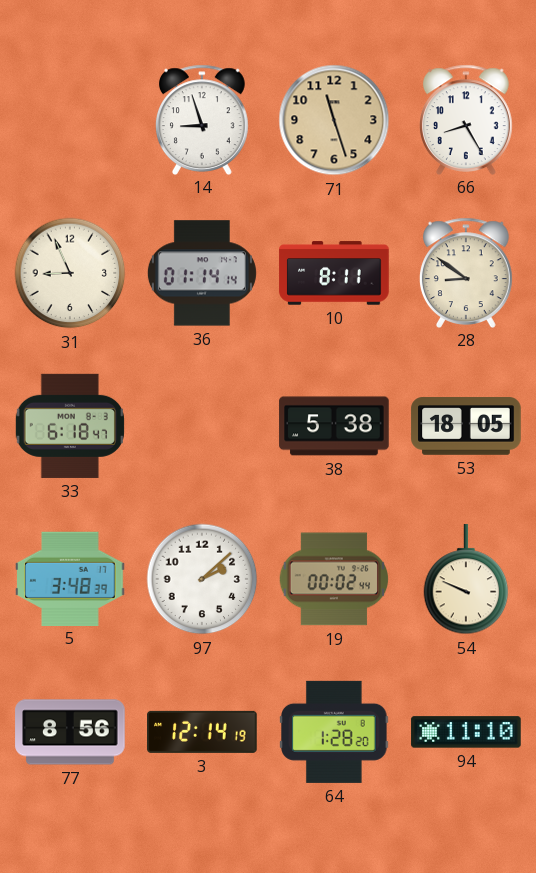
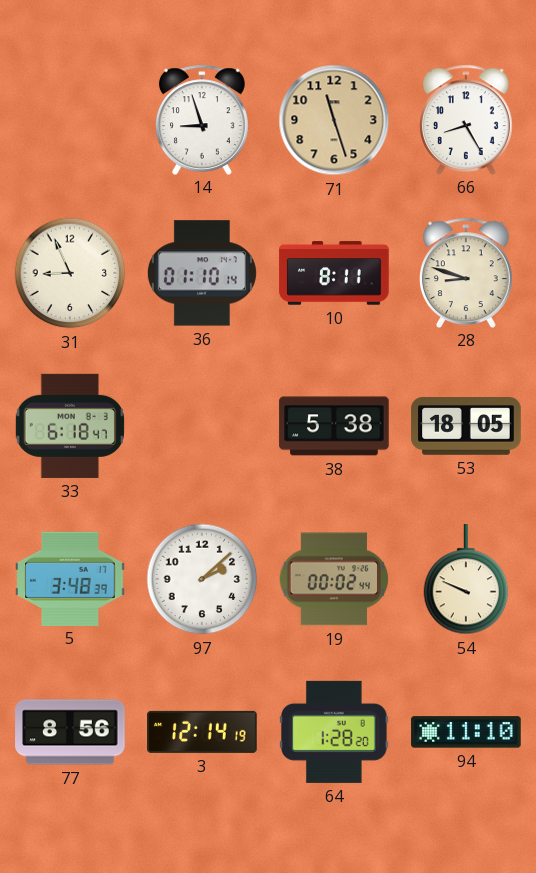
36: 01:14 -> 01:10 (202, 273)
28: 8:51 -> 8:48 (466, 272)
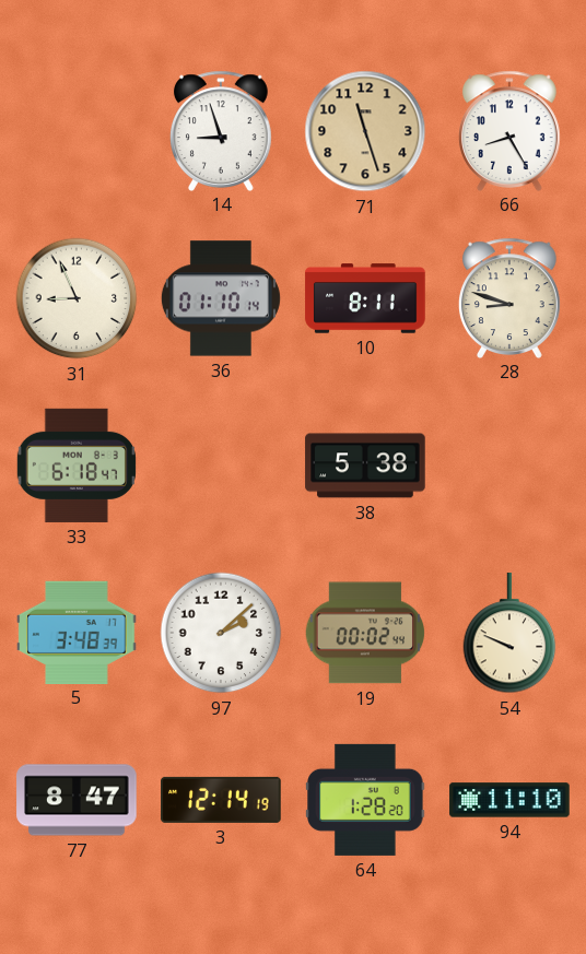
53: 18:05 -> none (466, 426)
77: 8:56 -> 8:47 (77, 800)
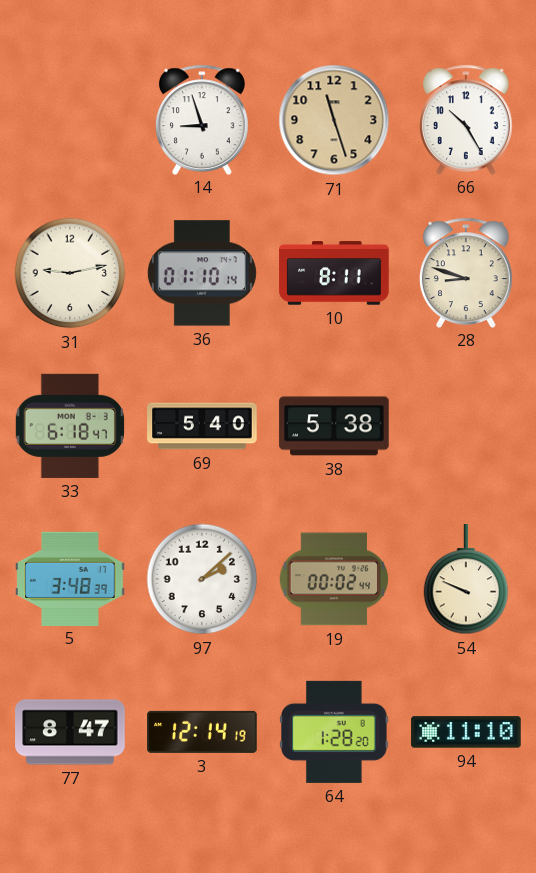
66: 8:25 -> 10:25 (466, 119)
31: 8:56 -> 9:13 (70, 273)
69: none -> 5:40 (202, 426)
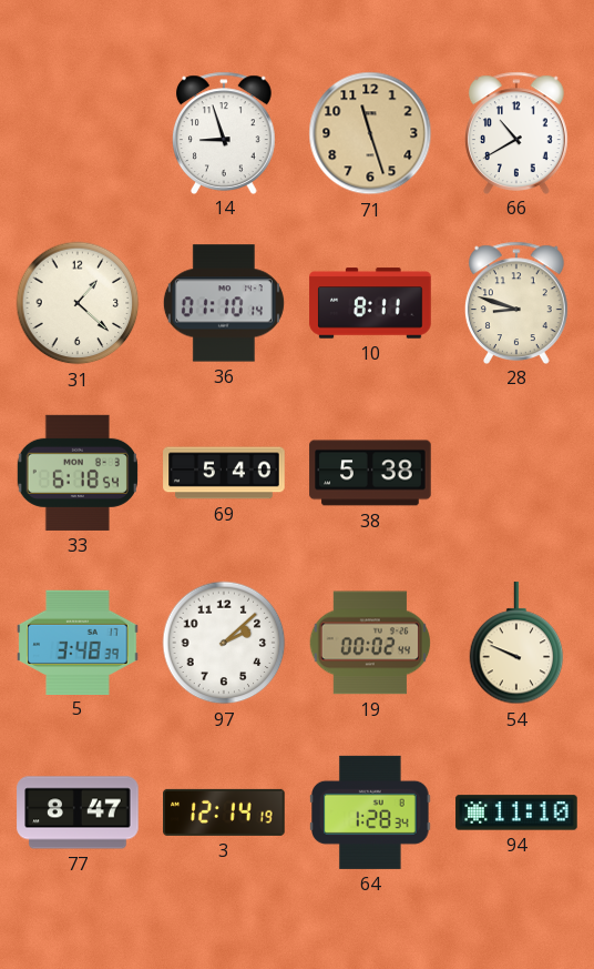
66: 10:25 -> 10:40 (516, 132)
31: 9:13 -> 1:22 (78, 303)
33: 6:18:47 -> 6:18:54 (78, 473)
64: 1:28:20 -> 1:28:34 (370, 812)
